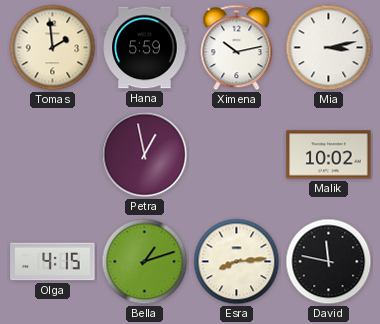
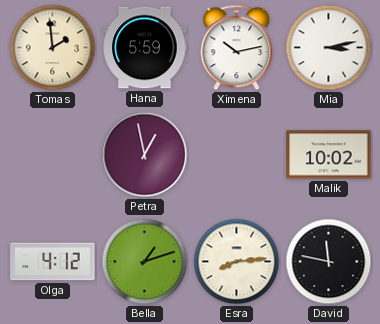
Olga: 4:15 -> 4:12 (53, 262)
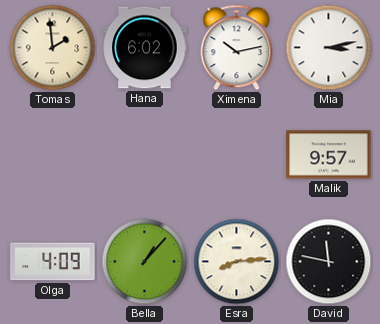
Hana: 5:59 -> 6:02 (145, 48)
Petra: 12:58 -> none (145, 155)
Malik: 10:02 -> 9:57 (329, 155)
Olga: 4:12 -> 4:09 (53, 262)
Bella: 1:12 -> 1:07 (145, 262)
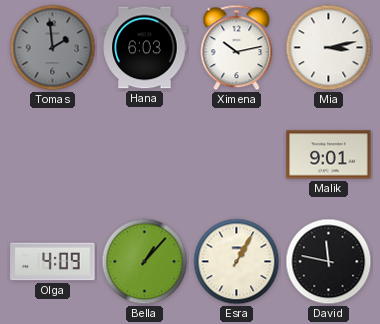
Tomas dial: cream -> grey (53, 48)
Hana: 6:02 -> 6:03 (145, 48)
Malik: 9:57 -> 9:01 (329, 155)
Esra: 8:14 -> 1:05 (237, 262)
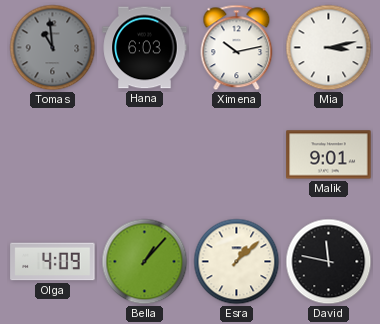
Tomas: 1:59 -> 10:59 (53, 48)
Esra: 1:05 -> 1:08 (237, 262)
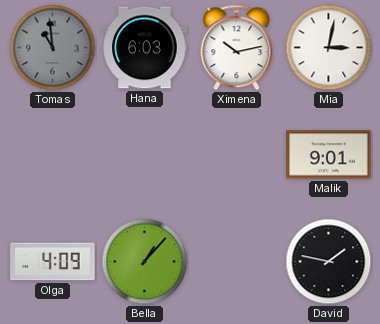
Mia: 3:13 -> 3:02 (329, 48)
Esra: 1:08 -> none (237, 262)
David: 11:47 -> 1:47 (329, 262)
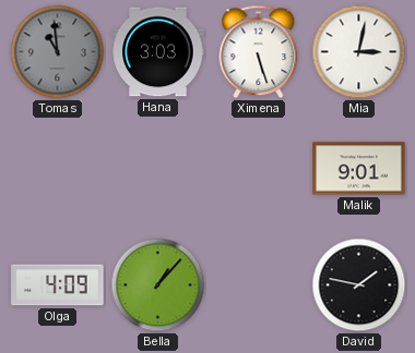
Hana: 6:03 -> 3:03 (158, 52)
Ximena: 10:13 -> 5:27 (259, 52)
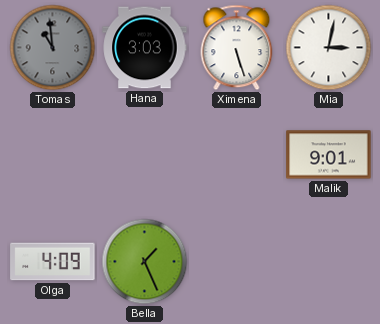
Bella: 1:07 -> 1:26 (145, 262)
David: 1:47 -> none (359, 285)
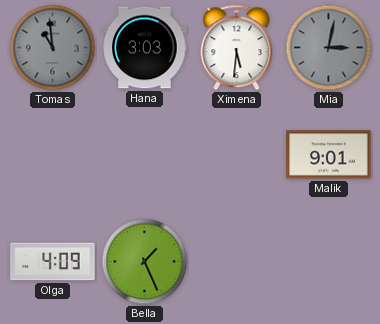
Ximena: 5:27 -> 5:31 (237, 48)
Mia dial: white -> grey (329, 48)
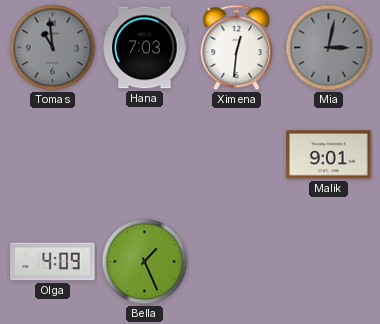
Hana: 3:03 -> 7:03 (145, 48)
Ximena: 5:31 -> 12:31 (237, 48)
